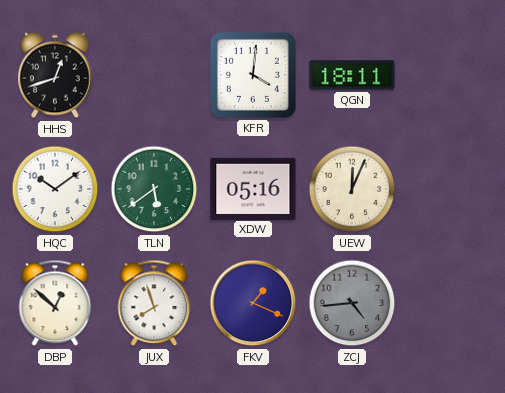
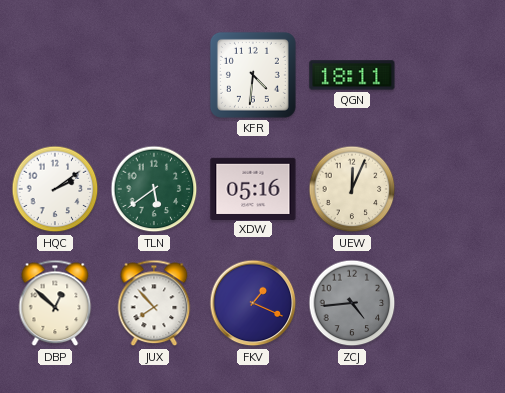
HHS: 12:42 -> none (55, 75)
KFR: 4:01 -> 4:31 (253, 75)
HQC: 10:09 -> 2:09 (55, 189)
JUX: 7:57 -> 7:53 (154, 303)
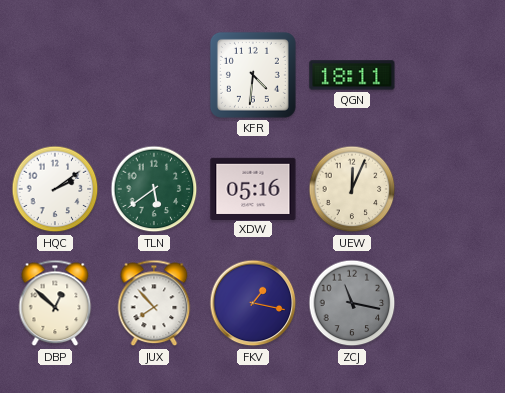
FKV: 1:19 -> 1:17 (253, 303)
ZCJ: 4:44 -> 11:17 (352, 303)
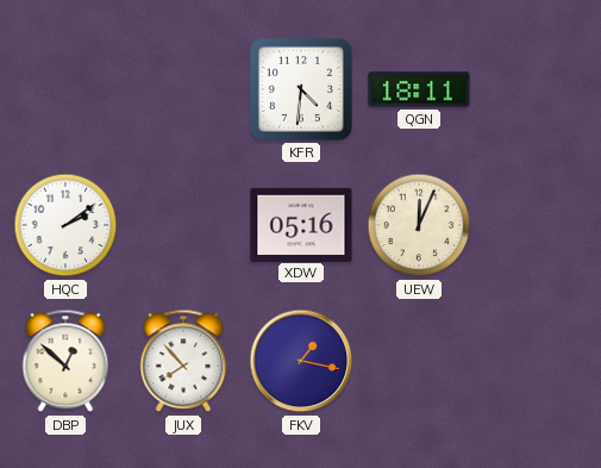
TLN: 5:39 -> none (154, 189)
ZCJ: 11:17 -> none (352, 303)
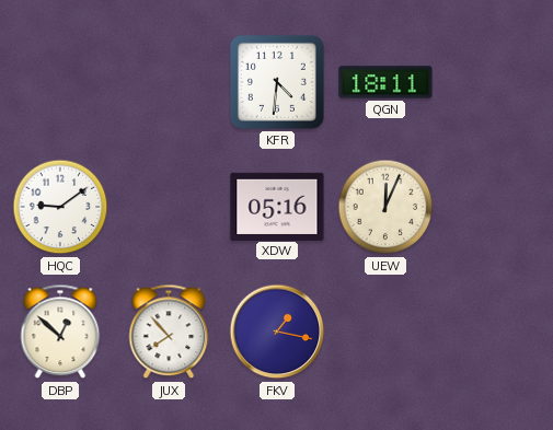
HQC: 2:09 -> 9:09 (60, 207)
